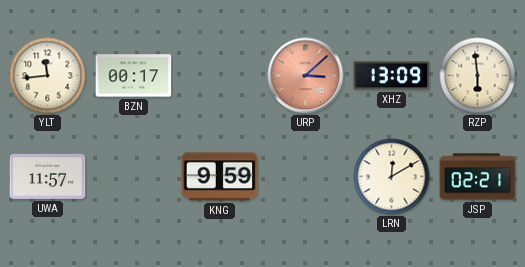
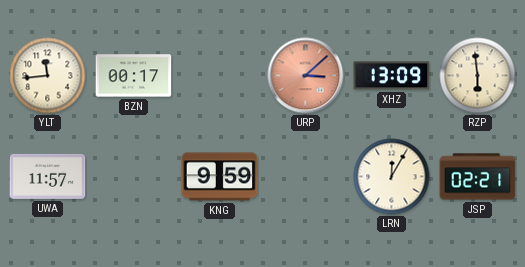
LRN: 12:10 -> 12:05 (392, 177)
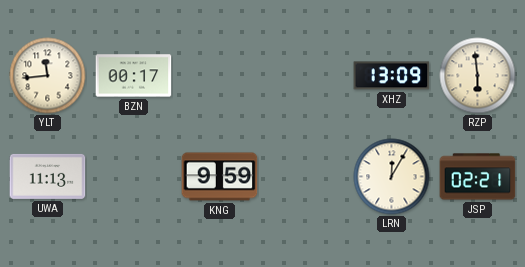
URP: 3:08 -> none (306, 76)
UWA: 11:57 -> 11:13 (48, 176)
